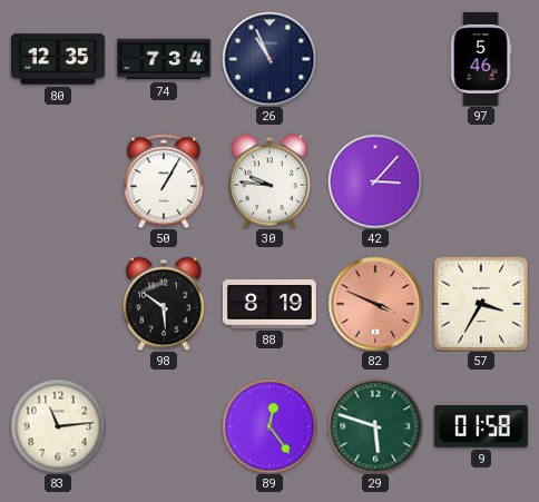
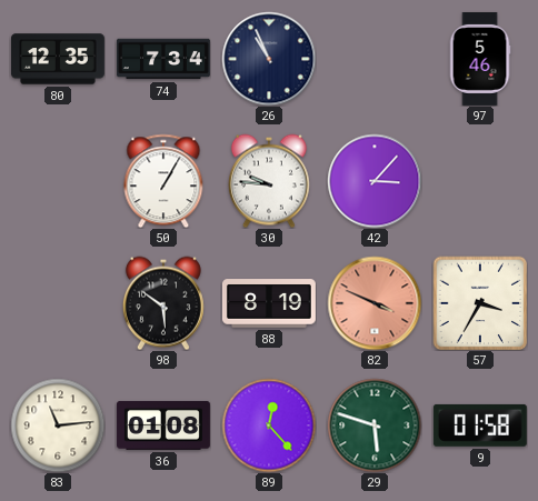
36: none -> 01:08 (163, 425)
89: 12:24 -> 12:23 (269, 425)
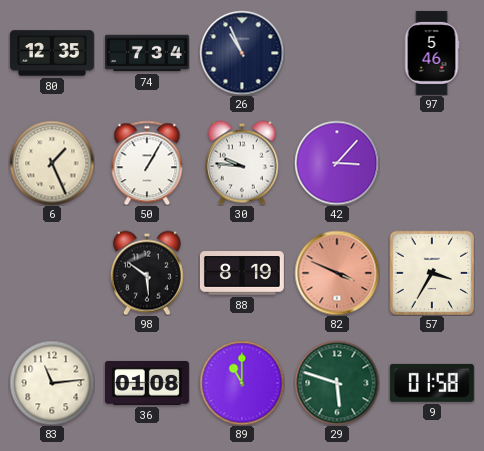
6: none -> 1:26 (52, 163)
89: 12:23 -> 11:00 (242, 383)
